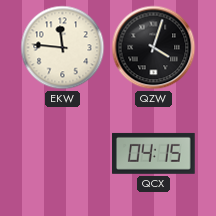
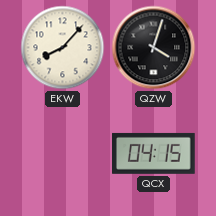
EKW: 11:46 -> 8:07 (63, 48)
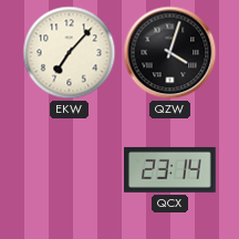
EKW: 8:07 -> 7:07 (70, 53)
QCX: 04:15 -> 23:14 (170, 169)
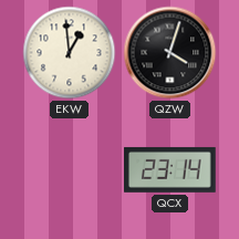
EKW: 7:07 -> 12:59 (70, 53)
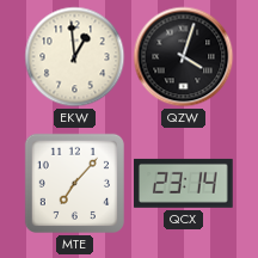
MTE: none -> 7:07 (74, 183)
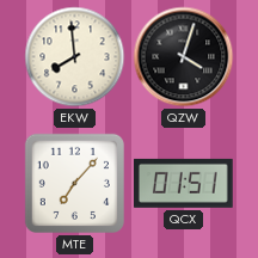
EKW: 12:59 -> 7:59 (75, 57)
QCX: 23:14 -> 01:51 (184, 183)
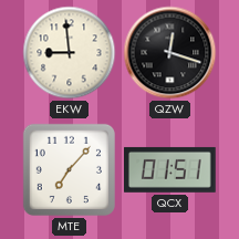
EKW: 7:59 -> 8:59 (70, 53)
QZW: 4:03 -> 12:18 (170, 53)
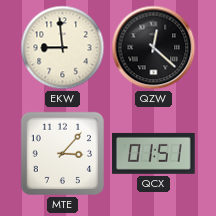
QZW: 12:18 -> 12:22 (154, 48)
MTE: 7:07 -> 3:07 (62, 153)
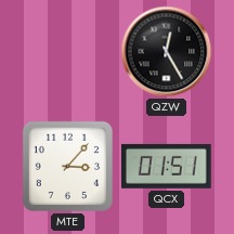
EKW: 8:59 -> none (63, 48)
QZW: 12:22 -> 12:25 (167, 52)
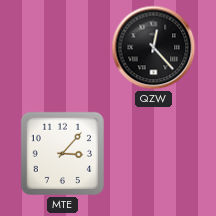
QZW: 12:25 -> 12:23 (154, 48)
QCX: 01:51 -> none (167, 166)
